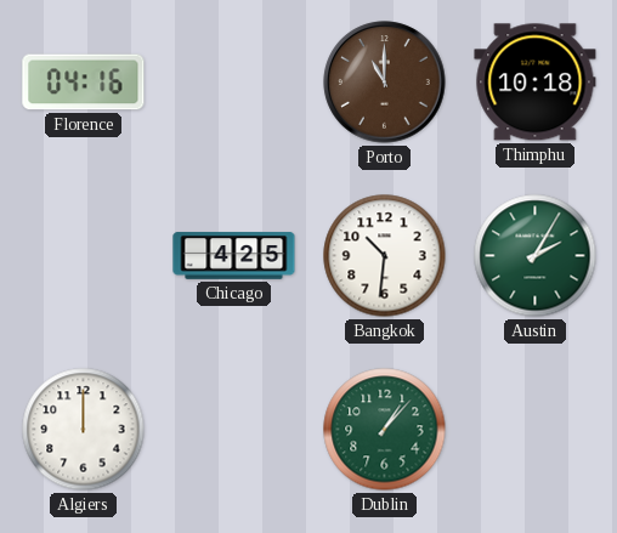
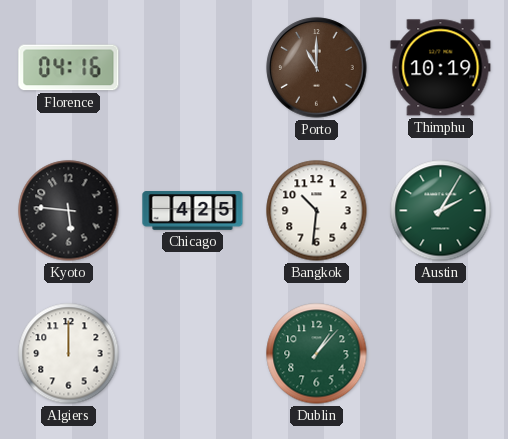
Thimphu: 10:18 -> 10:19 (441, 68)
Kyoto: none -> 5:46 (69, 211)
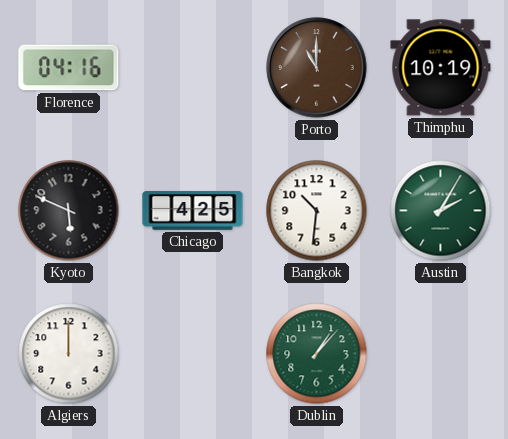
Kyoto: 5:46 -> 5:49 (69, 211)
